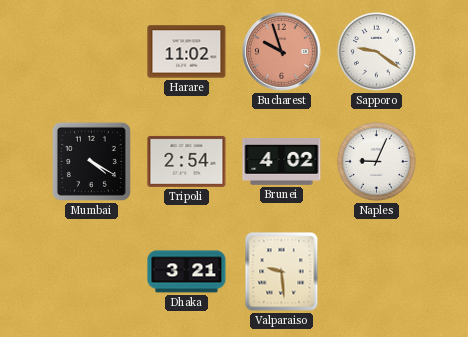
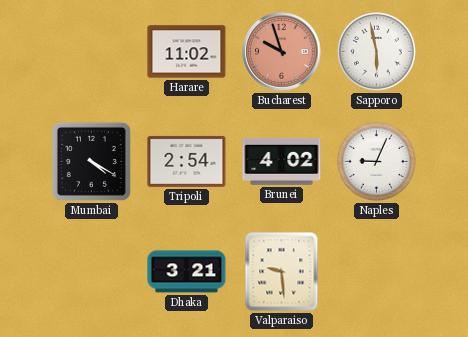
Sapporo: 9:21 -> 5:58 (376, 51)
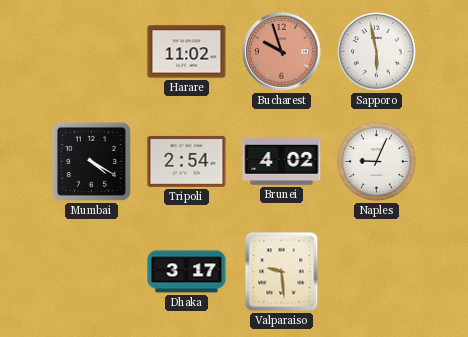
Dhaka: 3:21 -> 3:17 (187, 272)
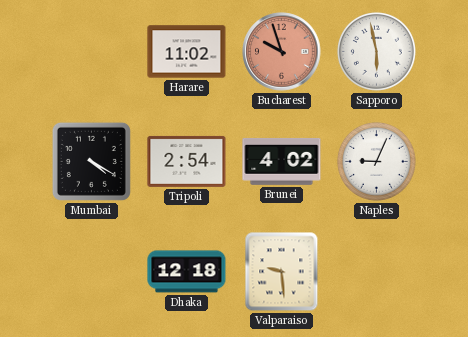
Dhaka: 3:17 -> 12:18 (187, 272)
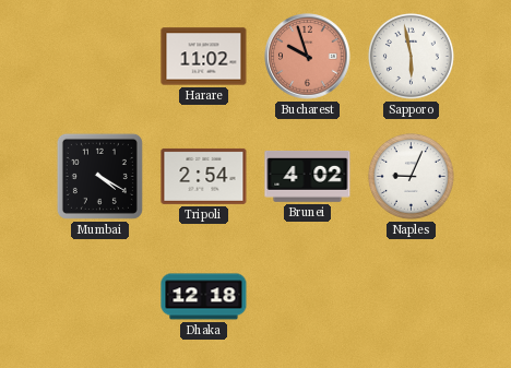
Valparaiso: 9:29 -> none (282, 272)
